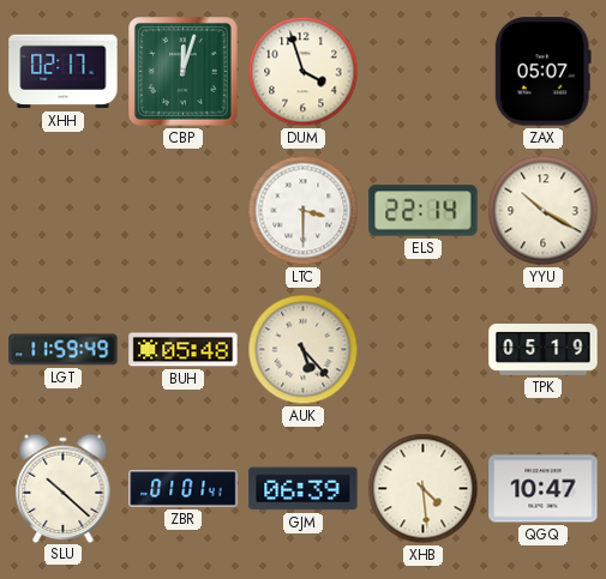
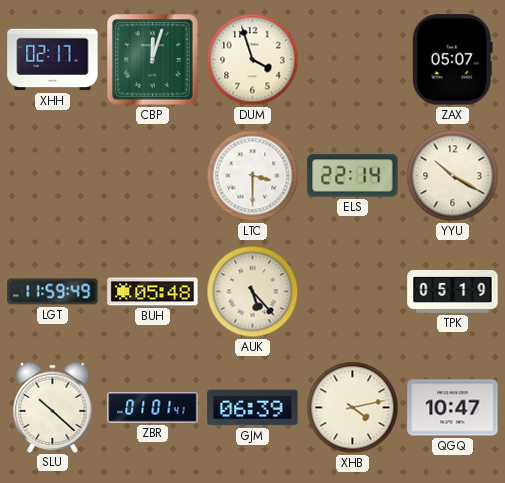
XHB: 4:29 -> 4:13 (353, 408)
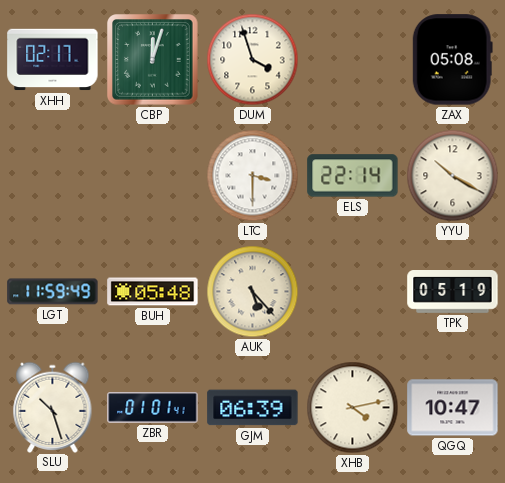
ZAX: 05:07 -> 05:08 (452, 60)
SLU: 10:22 -> 10:27 (53, 407)
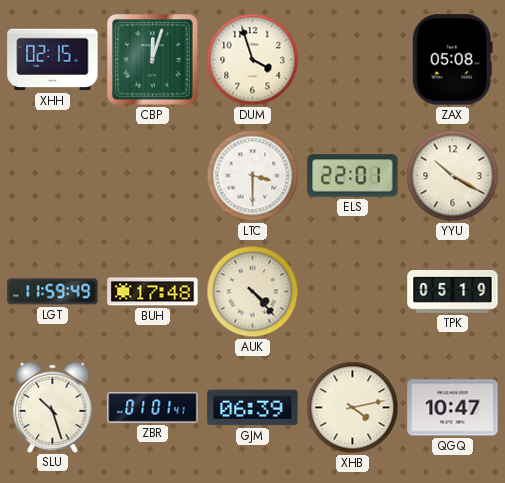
XHH: 02:17 -> 02:15 (53, 60)
ELS: 22:14 -> 22:01 (353, 176)
BUH: 05:48 -> 17:48 (153, 292)
AUK: 5:23 -> 4:23 (253, 292)
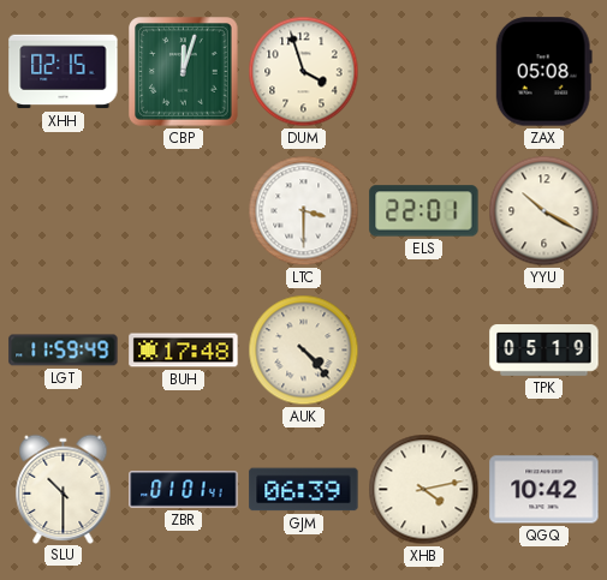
SLU: 10:27 -> 10:30 (64, 489)
QGQ: 10:47 -> 10:42 (544, 490)
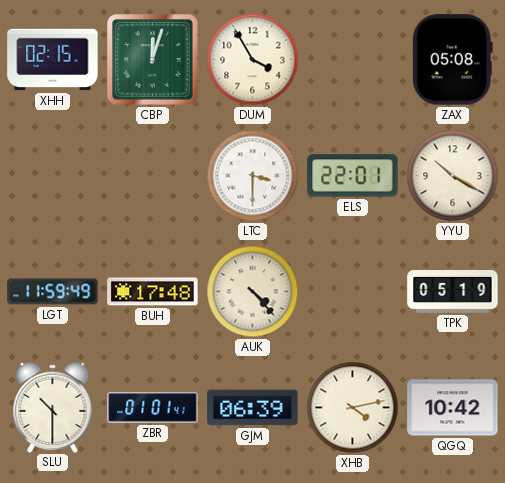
DUM: 3:57 -> 3:55 (253, 60)
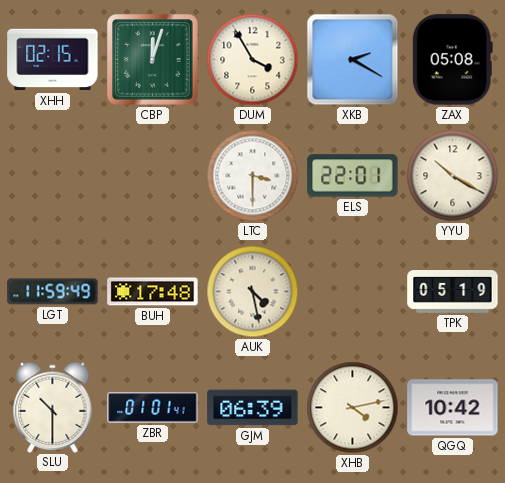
XKB: none -> 2:20 (353, 60)
AUK: 4:23 -> 4:28 (253, 292)
